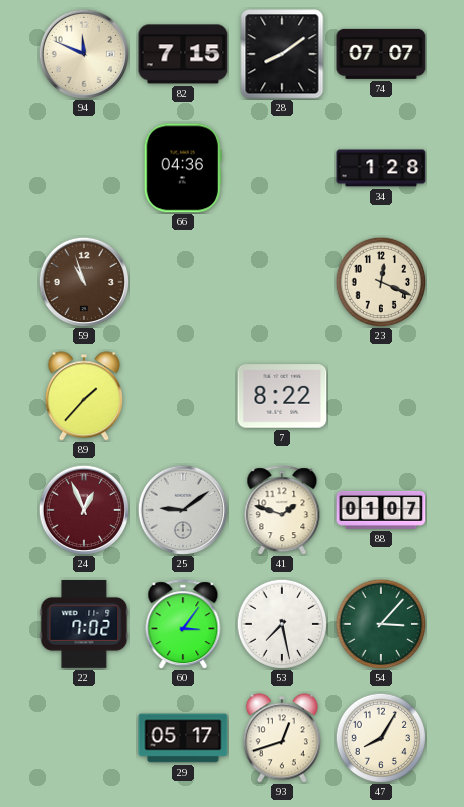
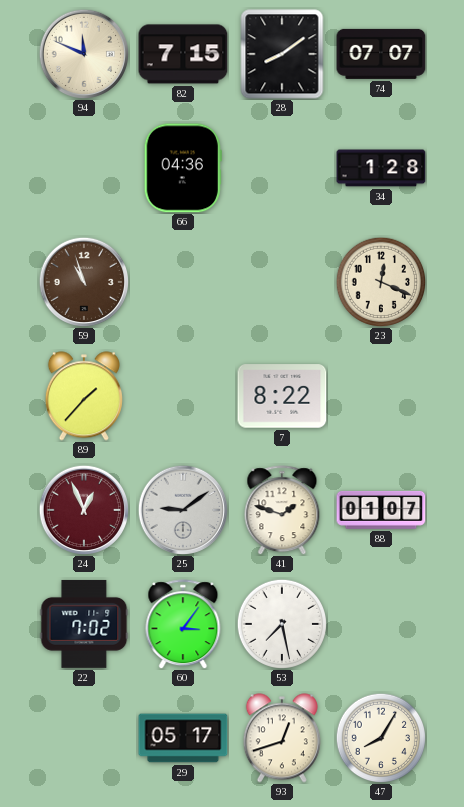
54: 3:07 -> none (380, 623)
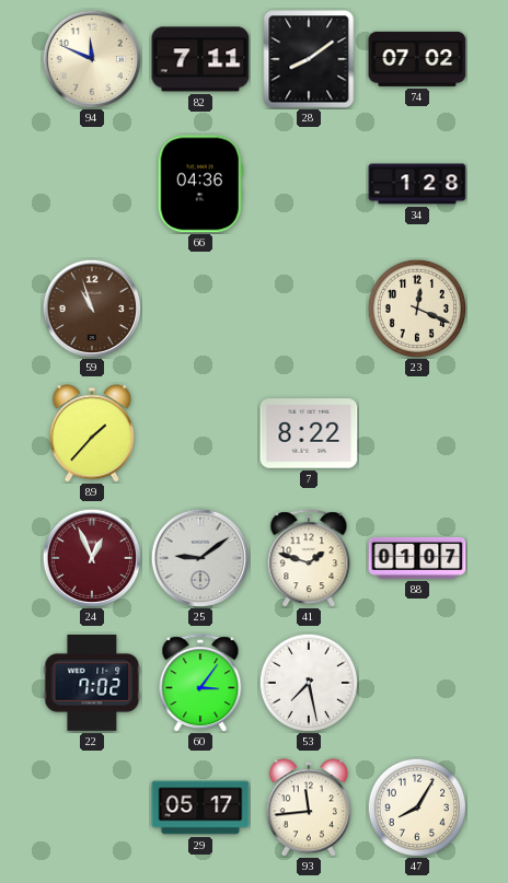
82: 7:15 -> 7:11 (200, 59)
74: 07:07 -> 07:02 (417, 59)
93: 12:42 -> 11:44 (309, 808)
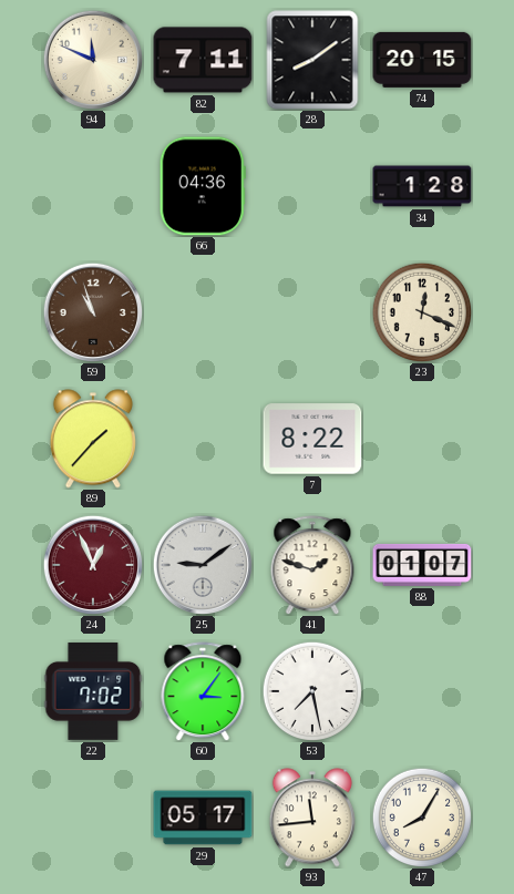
74: 07:02 -> 20:15 (422, 60)
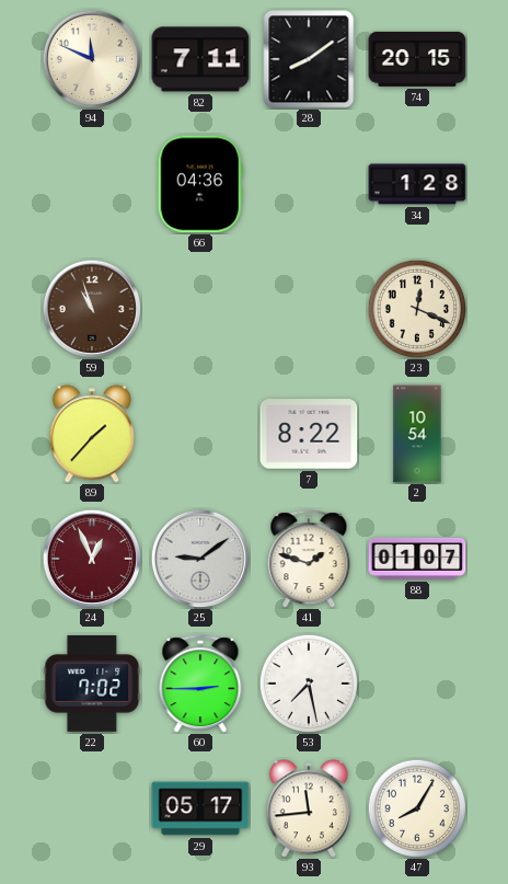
2: none -> 10:54 (417, 434)
60: 3:06 -> 2:45 (200, 684)
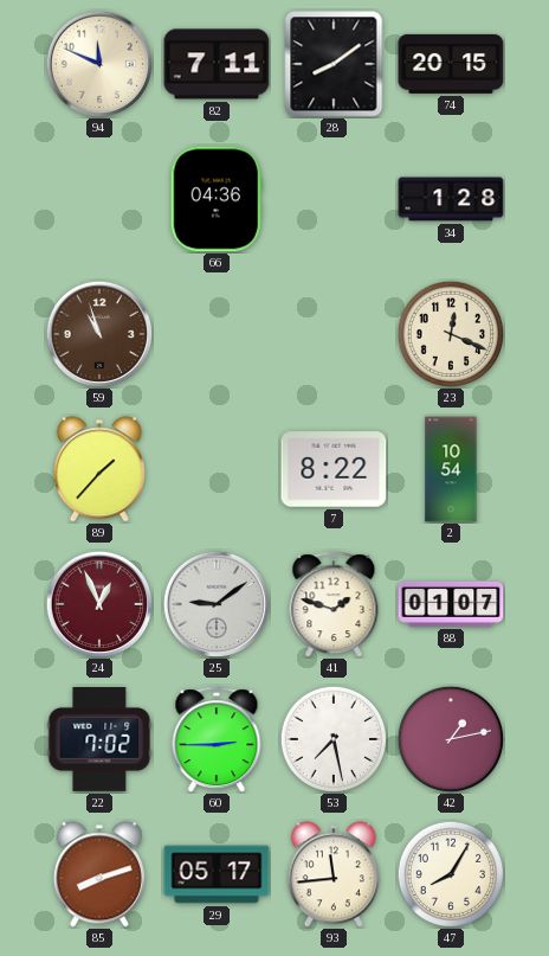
42: none -> 1:13 (450, 738)
85: none -> 8:12 (99, 874)
